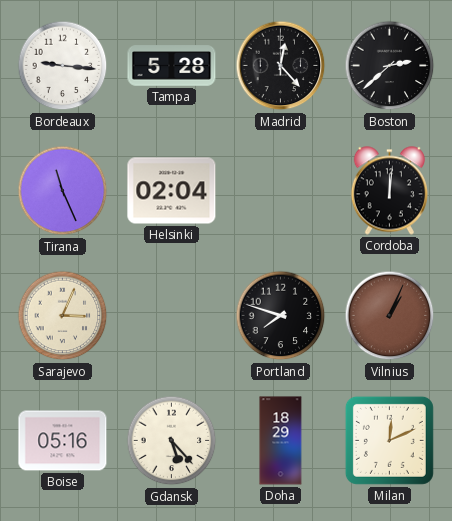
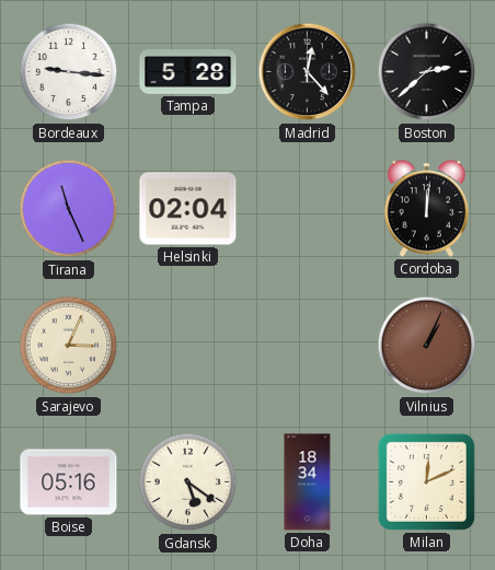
Portland: 7:48 -> none (281, 316)
Gdansk: 5:23 -> 5:21 (188, 482)
Doha: 18:29 -> 18:34 (308, 482)
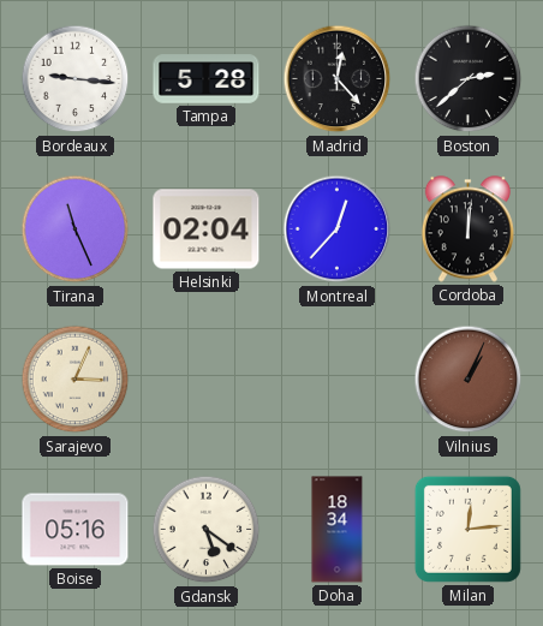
Montreal: none -> 12:37 (338, 229)
Milan: 12:11 -> 12:14 (467, 529)
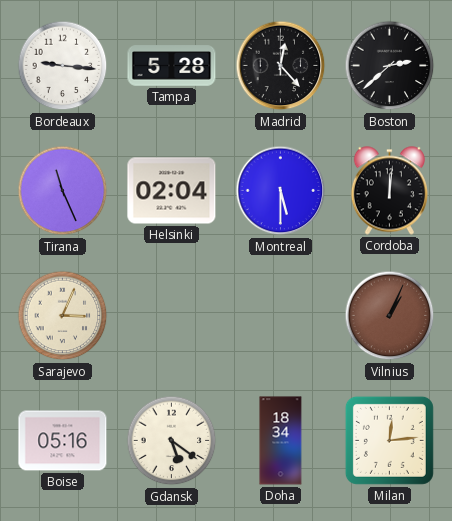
Montreal: 12:37 -> 5:30 (281, 191)
